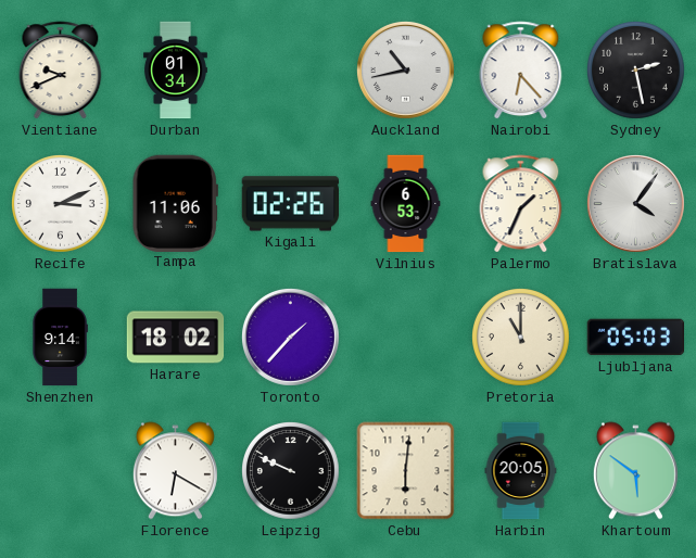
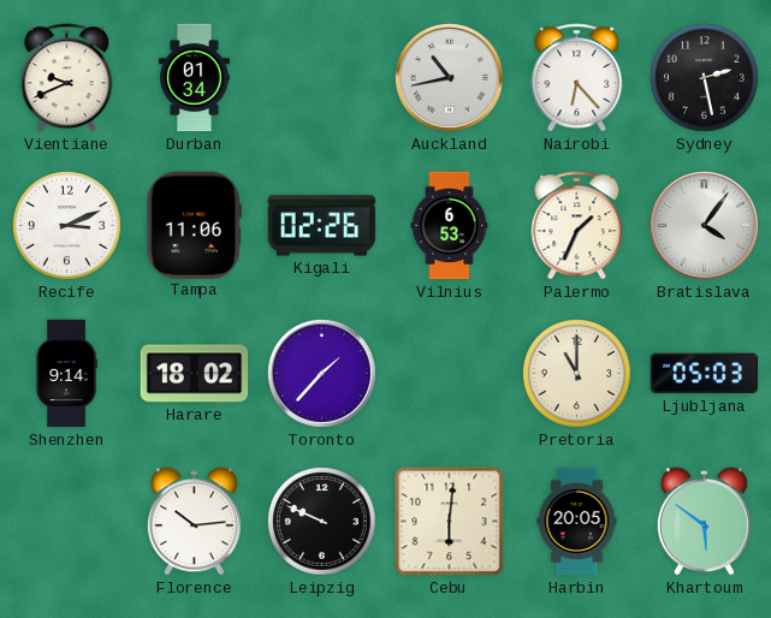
Florence: 6:20 -> 10:14 (194, 522)
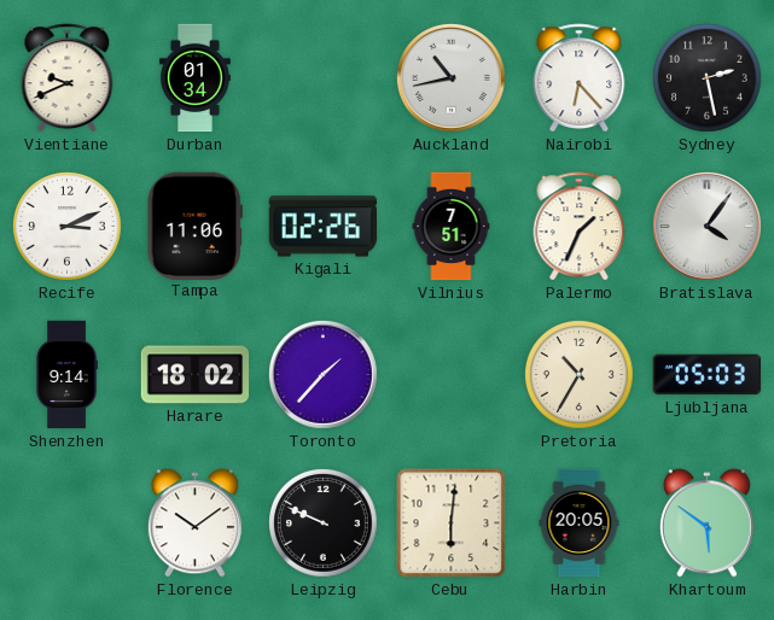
Vilnius: 6:53 -> 7:51 (452, 227)
Pretoria: 11:00 -> 10:35 (580, 375)
Florence: 10:14 -> 10:09 (194, 524)
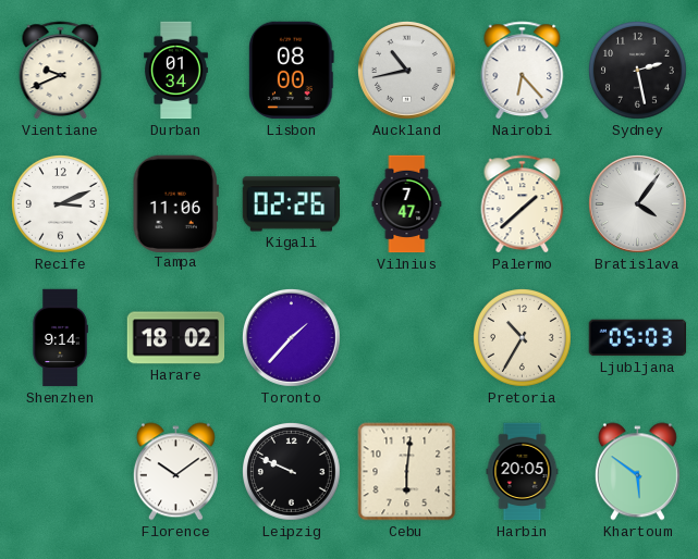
Lisbon: none -> 08:00 (292, 71)
Vilnius: 7:51 -> 7:47 (407, 204)
Palermo: 1:34 -> 1:38 (523, 204)
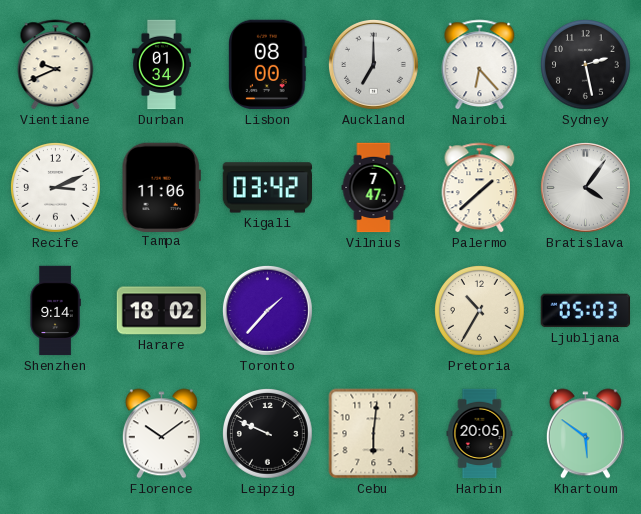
Auckland: 10:43 -> 7:00 (374, 65)
Kigali: 02:26 -> 03:42 (268, 188)
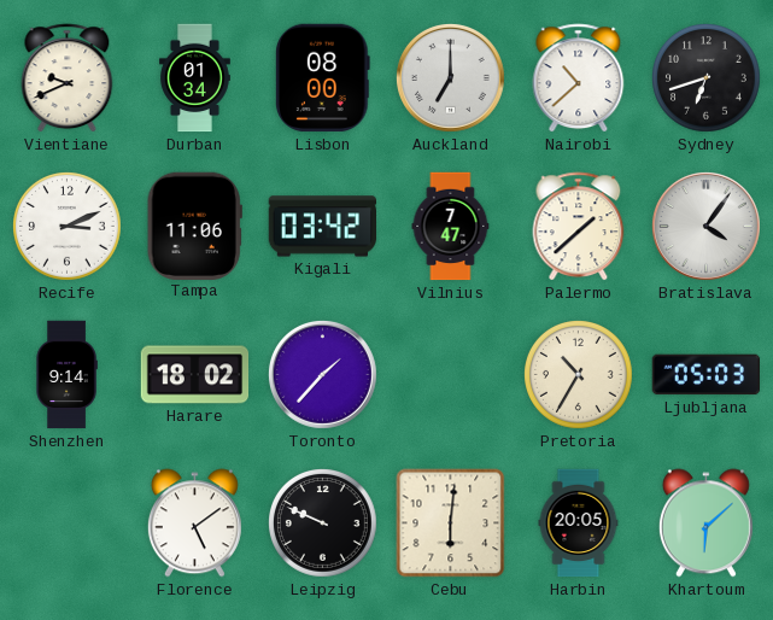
Nairobi: 6:23 -> 10:38 (579, 78)
Sydney: 2:28 -> 6:42 (707, 78)
Florence: 10:09 -> 5:09 (194, 524)
Khartoum: 5:51 -> 6:08 (705, 524)
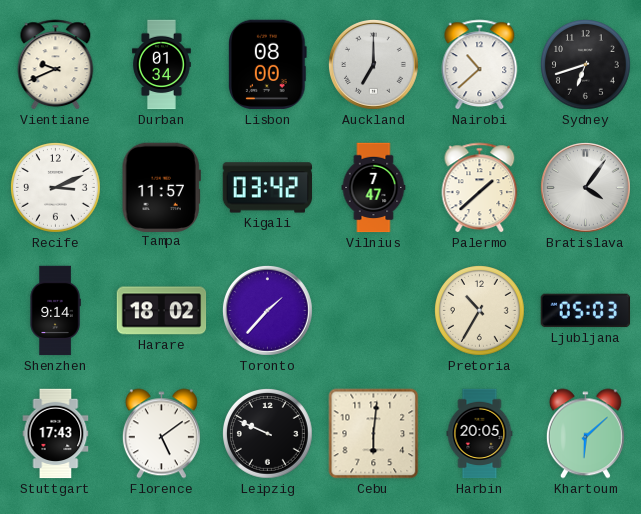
Tampa: 11:06 -> 11:57 (161, 187)
Stuttgart: none -> 17:43 (56, 434)
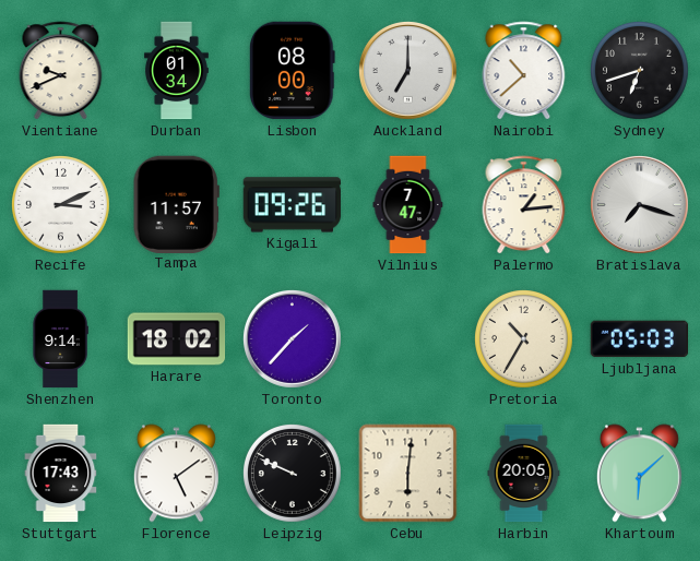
Kigali: 03:42 -> 09:26 (293, 205)
Palermo: 1:38 -> 1:14 (524, 205)
Bratislava: 4:06 -> 7:18 (640, 205)
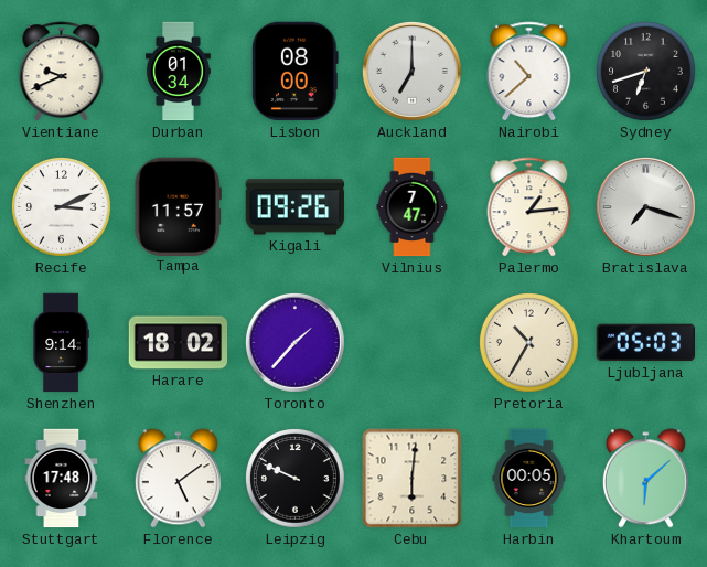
Stuttgart: 17:43 -> 17:48 (62, 479)
Harbin: 20:05 -> 00:05 (529, 479)
